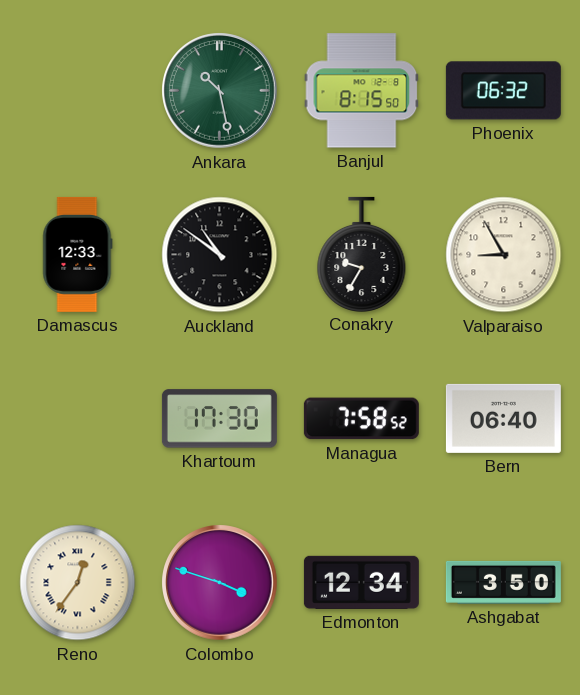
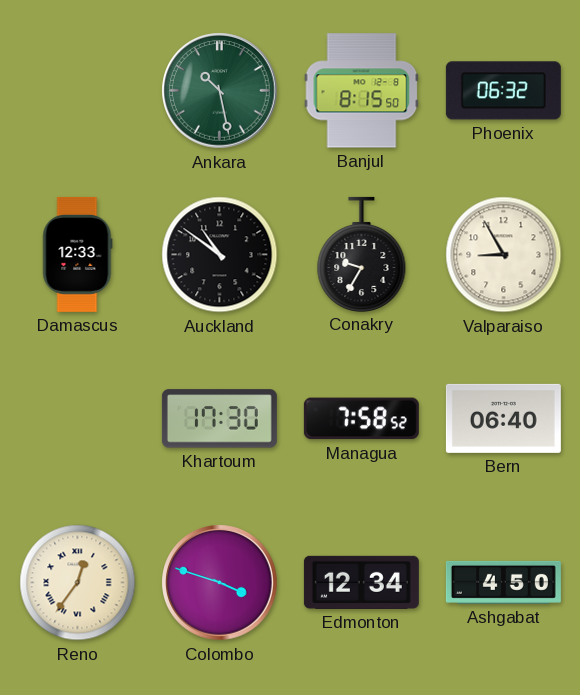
Ashgabat: 3:50 -> 4:50 (503, 582)
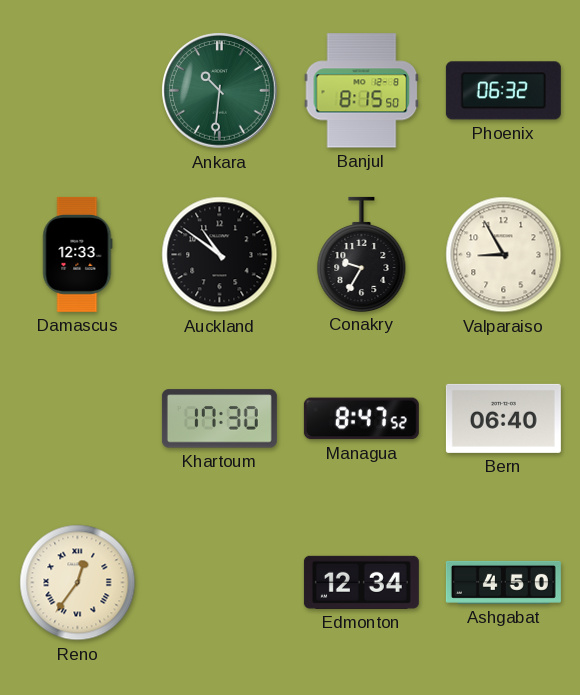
Ankara: 10:28 -> 10:31 (220, 91)
Managua: 7:58 -> 8:47 (361, 419)
Colombo: 3:48 -> none (220, 583)
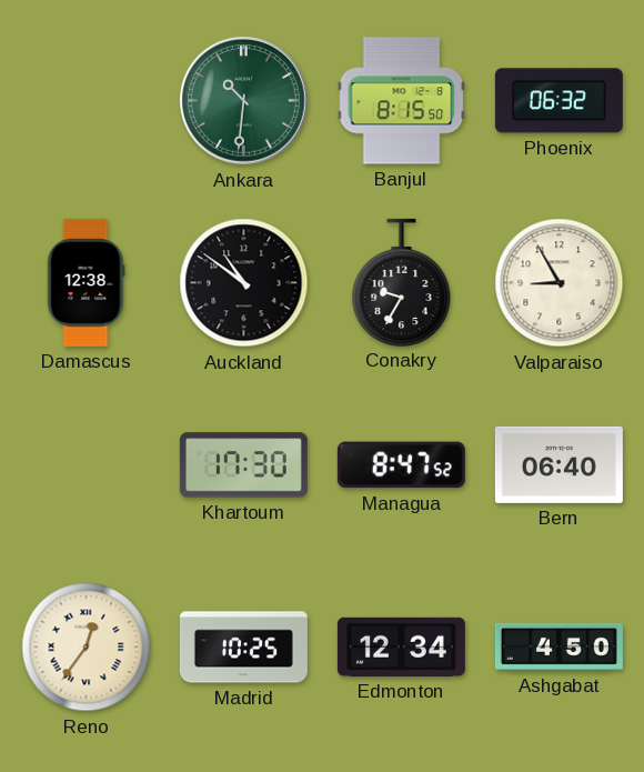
Damascus: 12:33 -> 12:38 (87, 282)
Madrid: none -> 10:25 (243, 648)
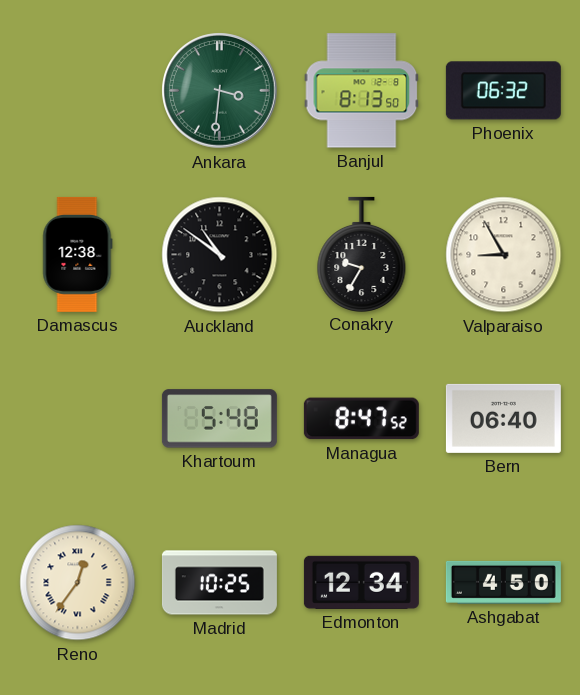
Ankara: 10:31 -> 3:31 (220, 91)
Banjul: 8:15 -> 8:13 (362, 91)
Khartoum: 17:30 -> 5:48 (219, 419)
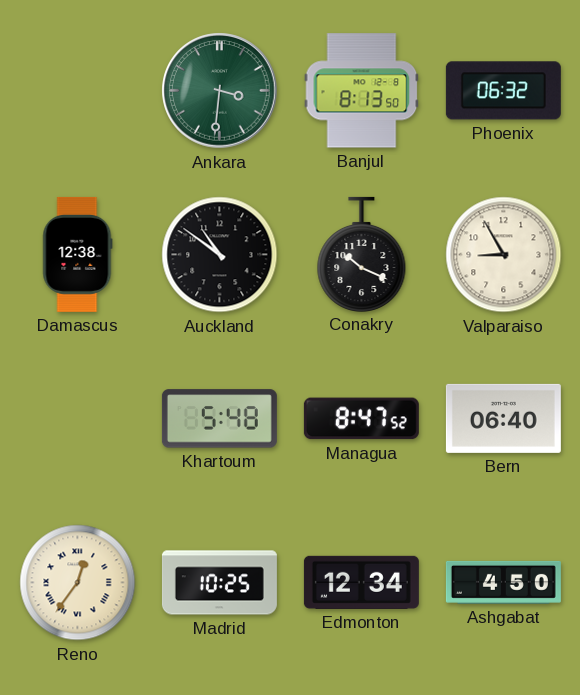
Conakry: 9:35 -> 10:19 (362, 254)
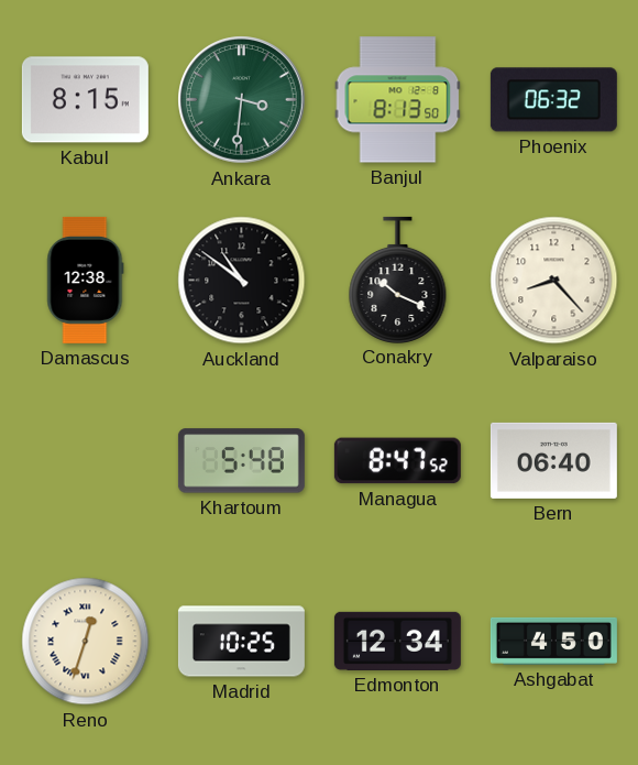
Kabul: none -> 8:15 (85, 100)
Valparaiso: 8:55 -> 8:23 (554, 281)
Reno: 12:36 -> 12:33 (86, 642)
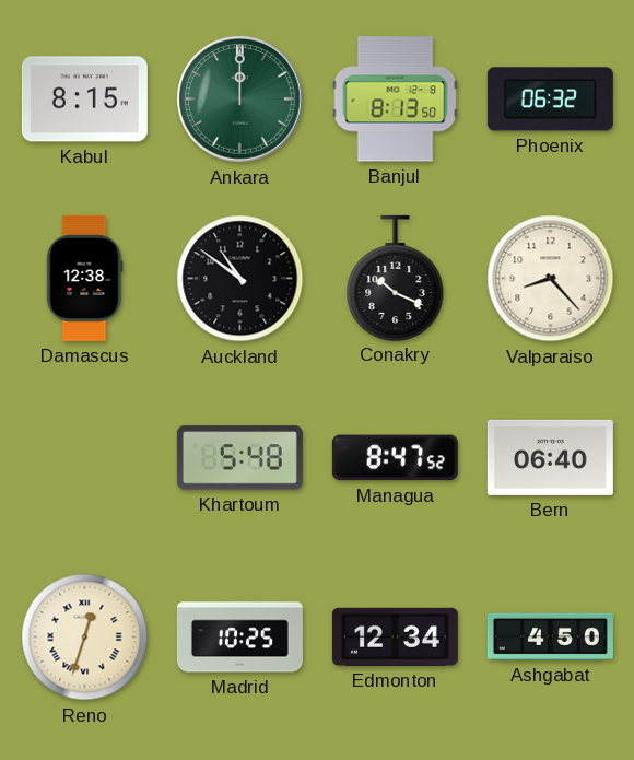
Ankara: 3:31 -> 12:00 (240, 100)
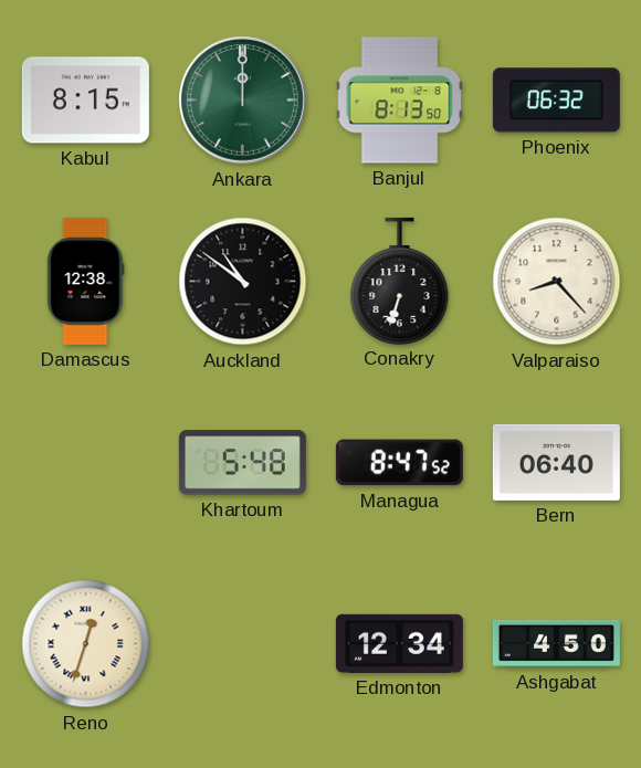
Conakry: 10:19 -> 6:33 (400, 281)
Madrid: 10:25 -> none (239, 638)
